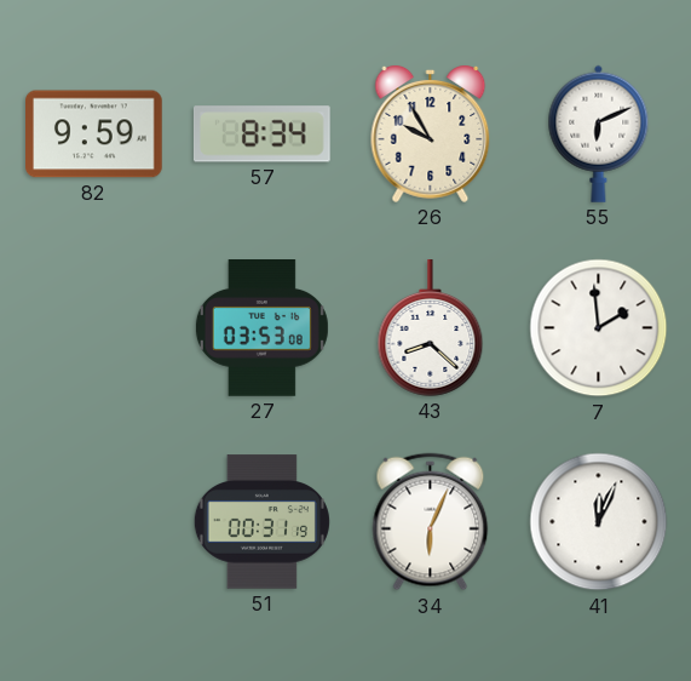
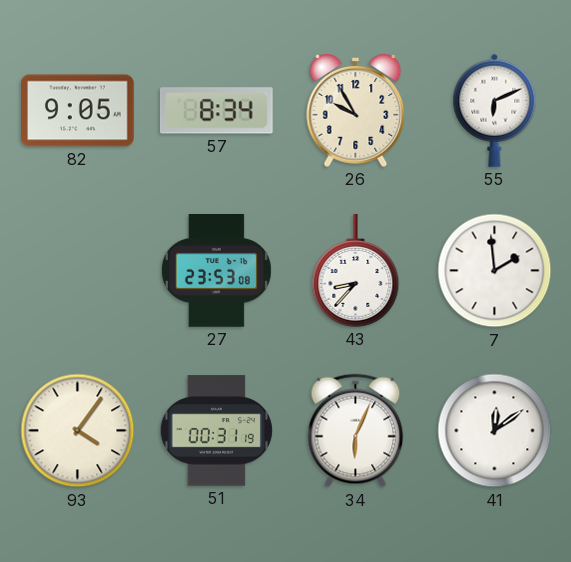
82: 9:59 -> 9:05 (78, 111)
27: 03:53 -> 23:53 (216, 271)
43: 8:22 -> 8:37 (356, 271)
93: none -> 4:06 (78, 431)
41: 12:04 -> 12:09 (495, 431)
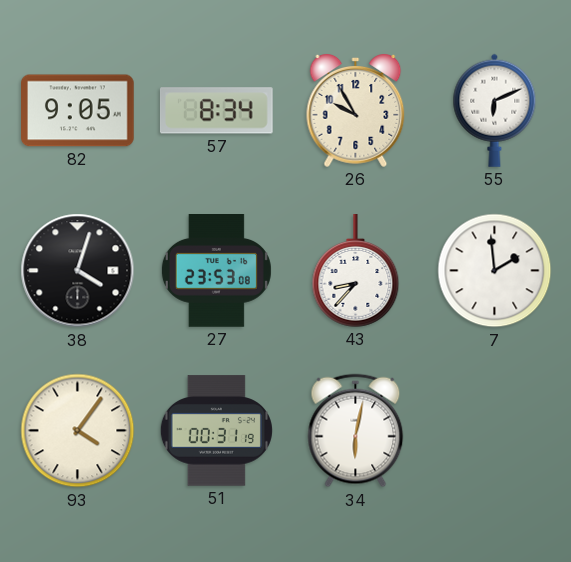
38: none -> 4:03 (78, 271)
34: 6:04 -> 6:02 (356, 431)
41: 12:09 -> none (495, 431)
